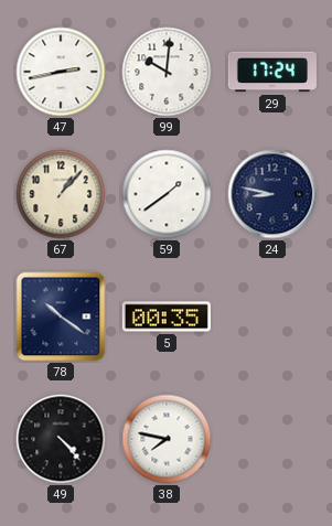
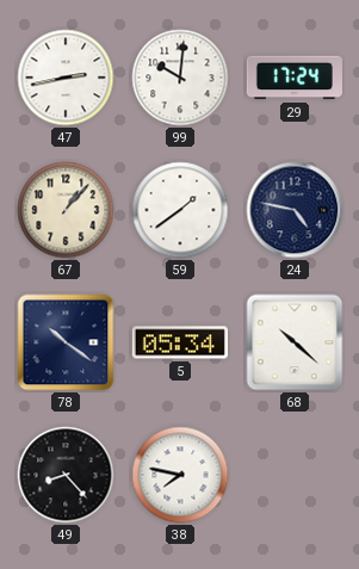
24: 8:47 -> 4:47 (295, 210)
5: 00:35 -> 05:34 (180, 342)
68: none -> 10:22 (295, 342)
49: 4:23 -> 8:23 (66, 475)
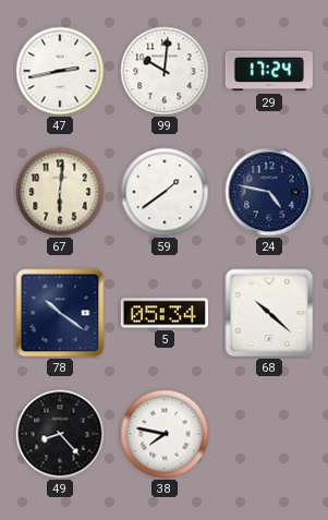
67: 1:07 -> 6:01 (60, 192)
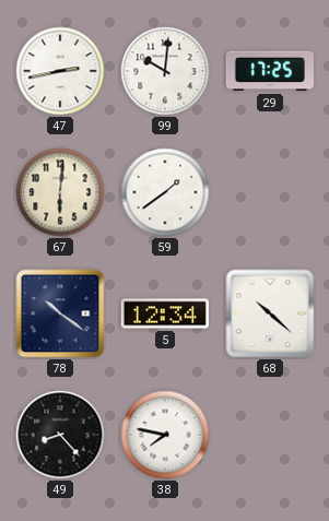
29: 17:24 -> 17:25 (270, 71)
24: 4:47 -> none (269, 192)
5: 05:34 -> 12:34 (165, 313)
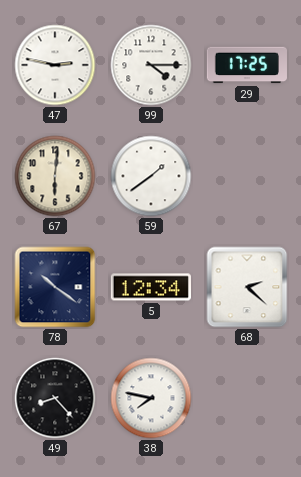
47: 2:43 -> 2:47 (55, 65)
99: 10:01 -> 4:15 (151, 65)
68: 10:22 -> 2:22 (247, 287)
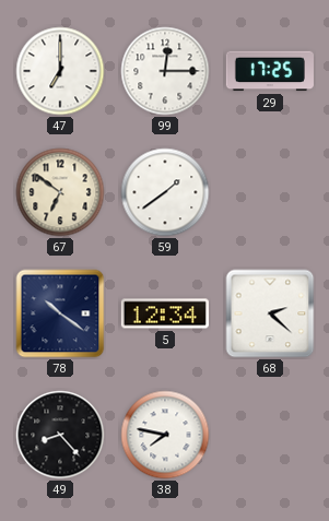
47: 2:47 -> 7:00 (60, 71)
99: 4:15 -> 12:15 (165, 71)
67: 6:01 -> 6:51 (60, 192)
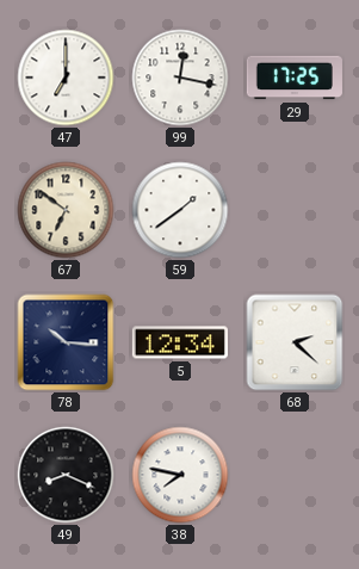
99: 12:15 -> 12:17 (180, 78)
78: 10:21 -> 10:16 (66, 342)
49: 8:23 -> 8:19 (66, 475)
